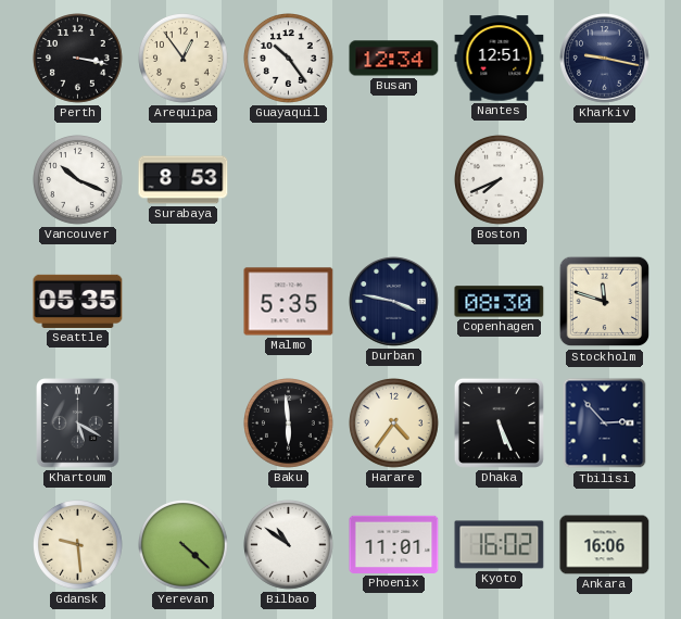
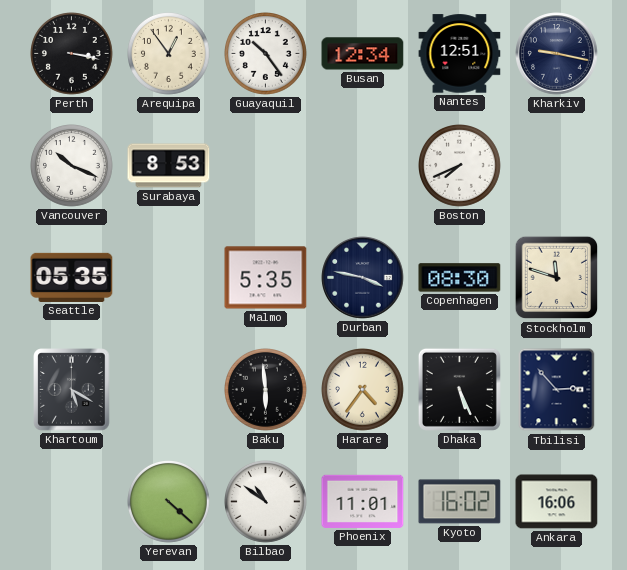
Gdansk: 9:29 -> none (78, 545)
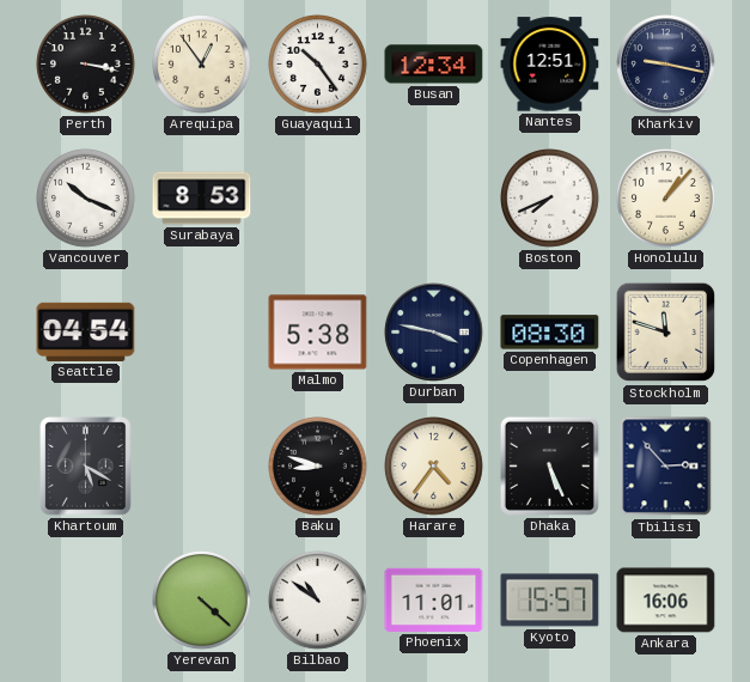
Honolulu: none -> 1:07 (666, 199)
Seattle: 05:35 -> 04:54 (86, 331)
Malmo: 5:35 -> 5:38 (318, 333)
Baku: 5:59 -> 8:48 (318, 467)
Kyoto: 16:02 -> 15:57 (550, 601)
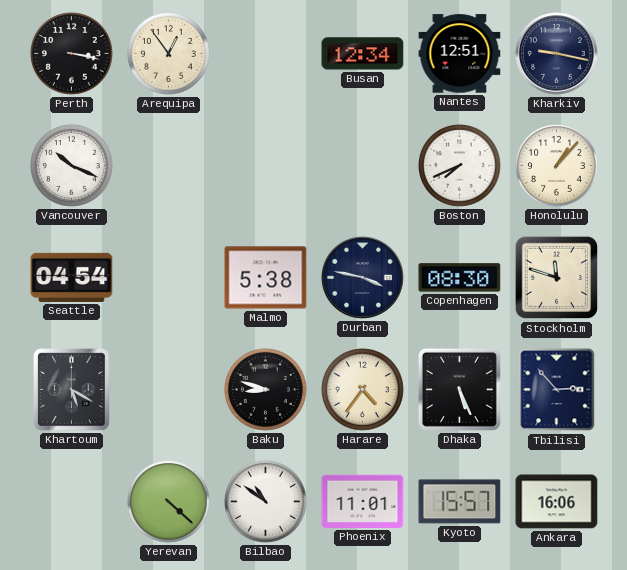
Guayaquil: 10:24 -> none (318, 65)
Surabaya: 8:53 -> none (202, 199)
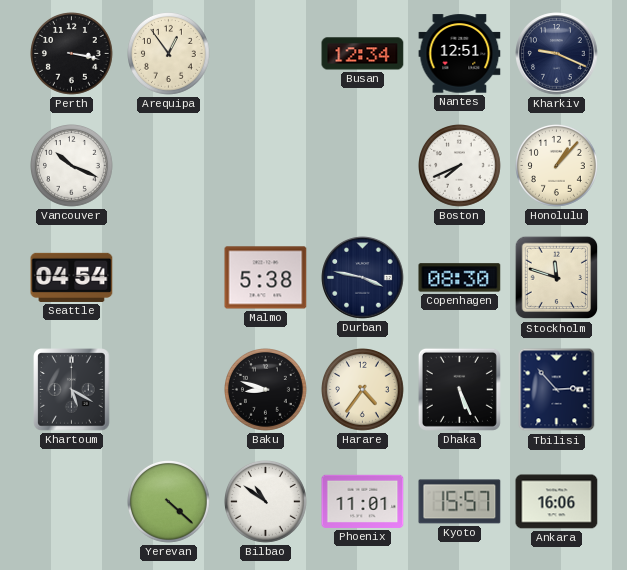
Kharkiv: 9:17 -> 9:19 (557, 54)
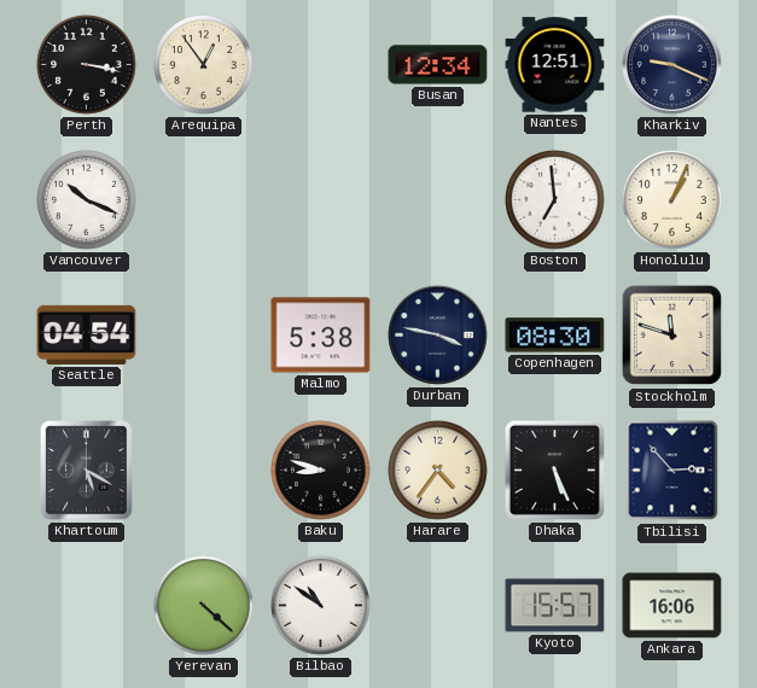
Boston: 7:41 -> 6:59 (555, 200)
Honolulu: 1:07 -> 1:04 (672, 200)
Phoenix: 11:01 -> none (363, 501)
